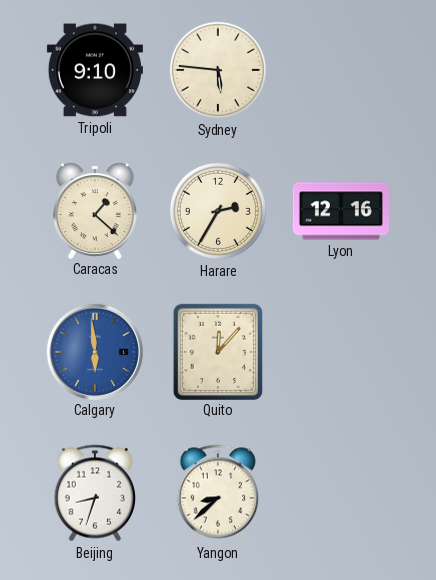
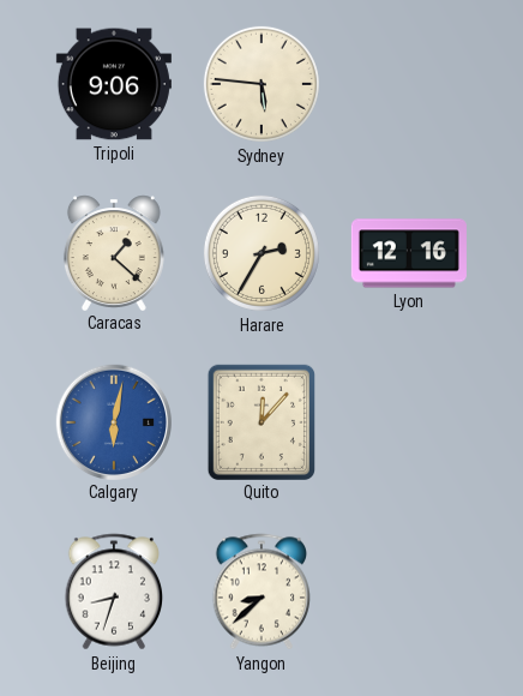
Tripoli: 9:10 -> 9:06 (114, 84)
Calgary: 5:59 -> 6:02 (113, 421)
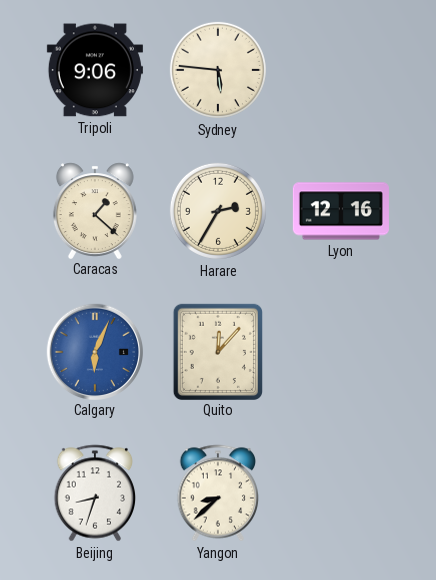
Calgary: 6:02 -> 6:04 (94, 351)
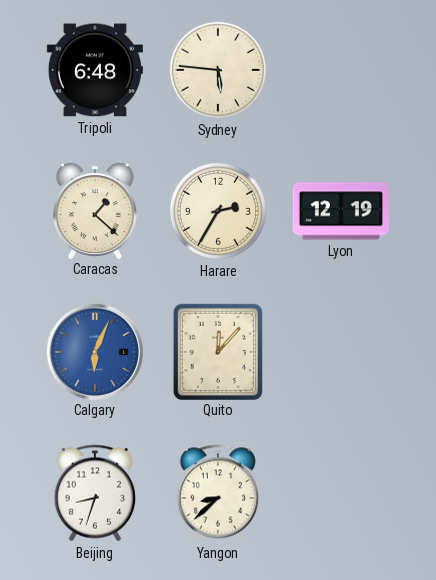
Tripoli: 9:06 -> 6:48 (95, 70)
Lyon: 12:16 -> 12:19 (341, 211)
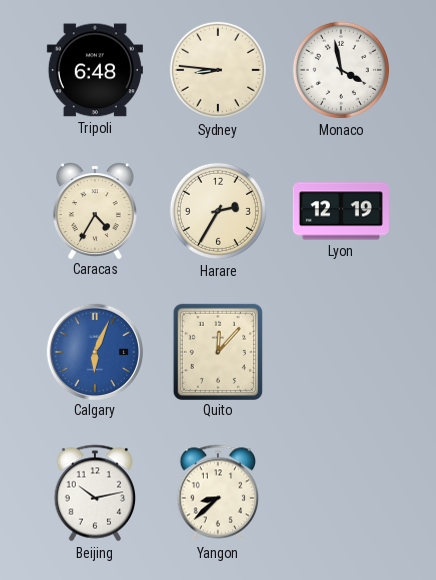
Sydney: 5:46 -> 8:46 (218, 70)
Monaco: none -> 3:58 (341, 70)
Caracas: 1:22 -> 4:35 (95, 210)
Beijing: 8:33 -> 10:13 (95, 493)
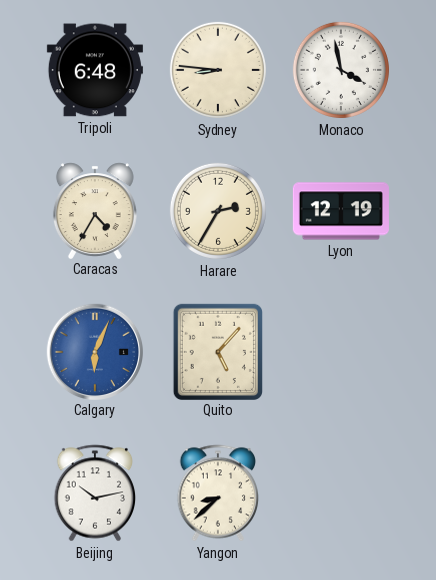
Quito: 12:07 -> 5:07 (217, 351)
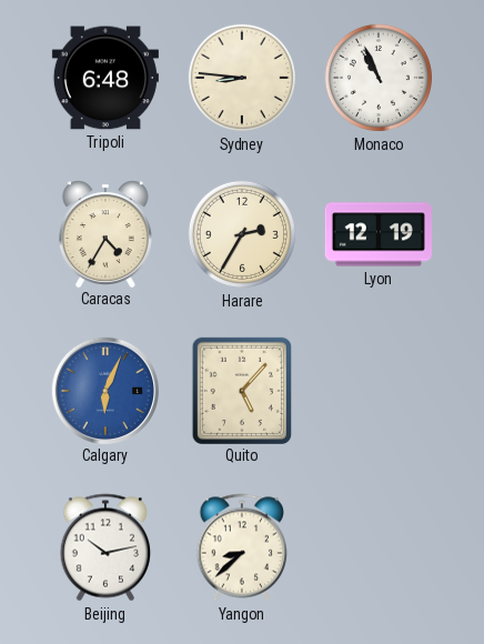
Monaco: 3:58 -> 10:56 (379, 78)
